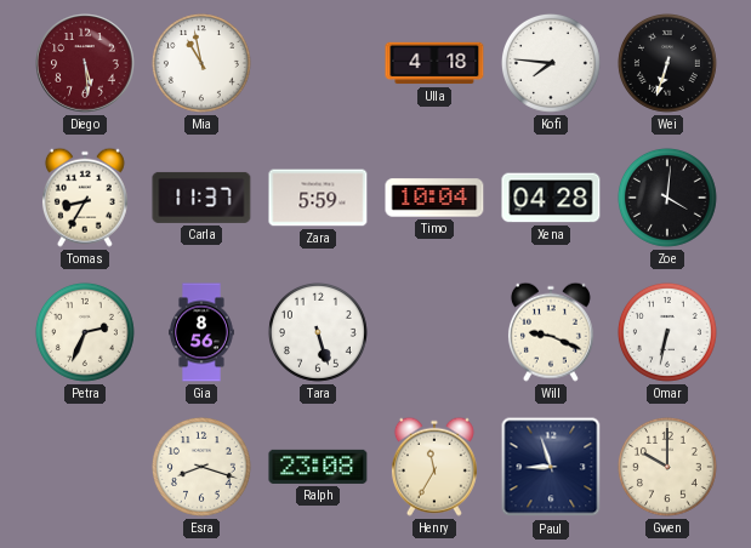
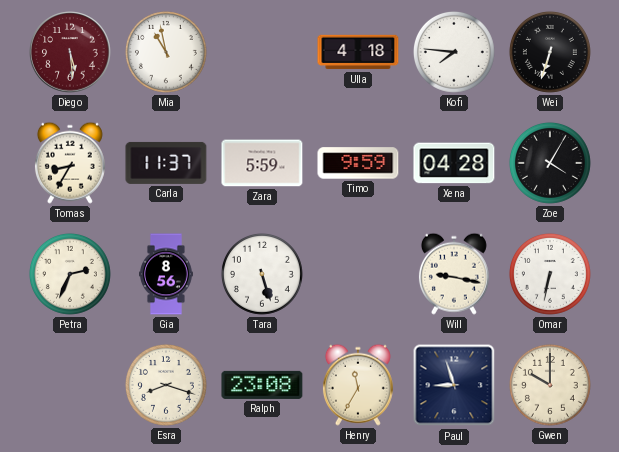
Timo: 10:04 -> 9:59 (358, 163)
Zoe: 4:01 -> 4:05 (550, 163)
Will: 9:19 -> 9:17 (454, 274)
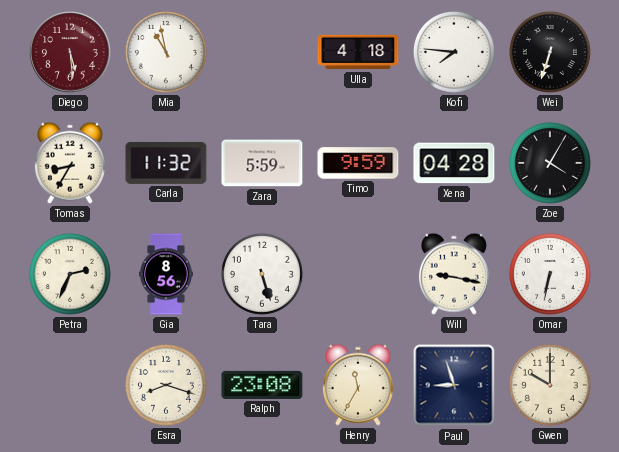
Carla: 11:37 -> 11:32 (166, 163)
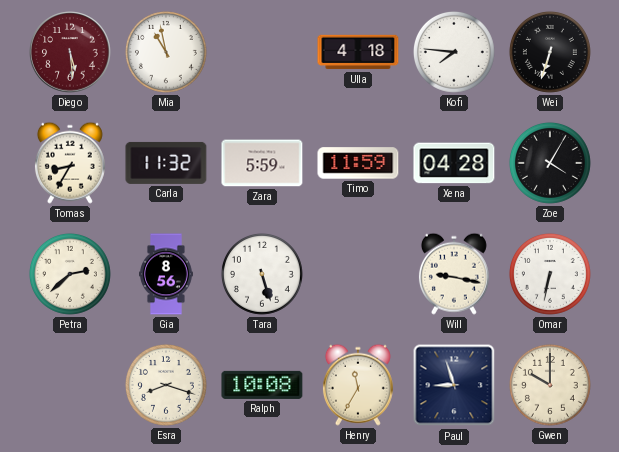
Timo: 9:59 -> 11:59 (358, 163)
Petra: 2:34 -> 2:38 (70, 274)
Ralph: 23:08 -> 10:08 (262, 385)
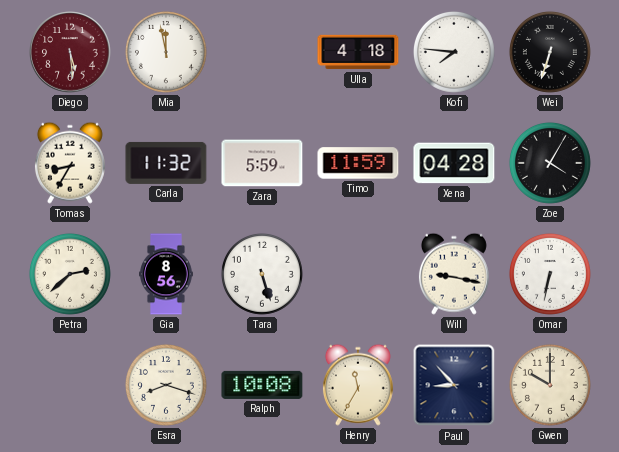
Mia: 10:58 -> 11:58 (166, 52)
Paul: 8:57 -> 8:53 (454, 385)
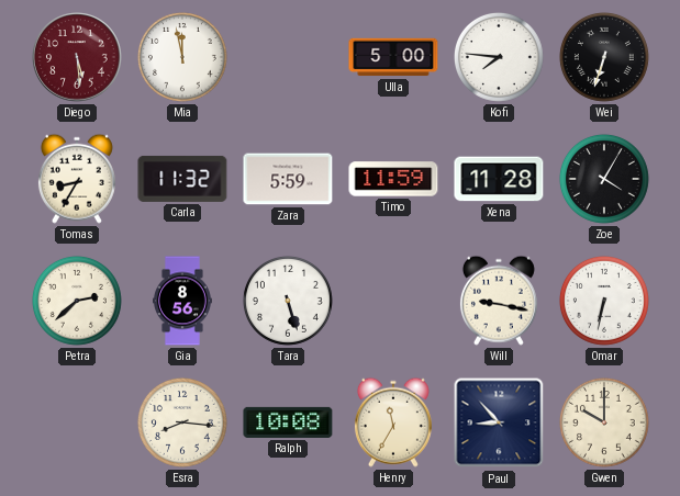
Ulla: 4:18 -> 5:00 (393, 57)
Xena: 04:28 -> 11:28 (499, 179)
Esra: 8:18 -> 8:16 (182, 422)
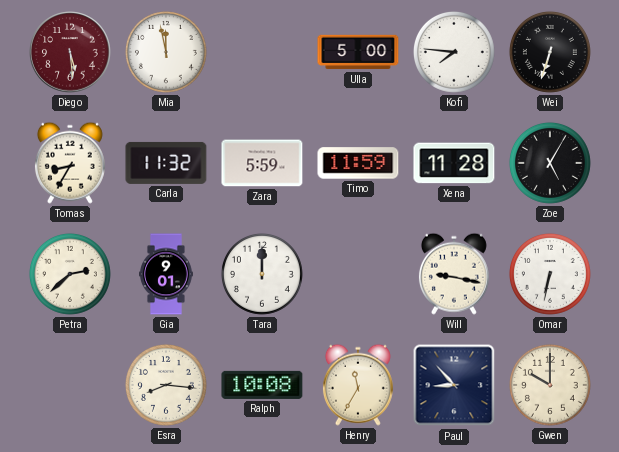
Zoe: 4:05 -> 5:05 (550, 163)
Gia: 8:56 -> 9:01 (167, 274)
Tara: 5:27 -> 12:00 (262, 274)
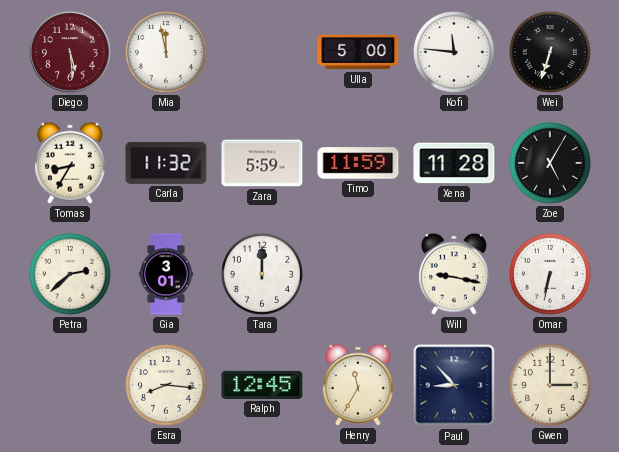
Kofi: 7:46 -> 11:46 (454, 52)
Gia: 9:01 -> 3:01 (167, 274)
Ralph: 10:08 -> 12:45 (262, 385)
Gwen: 10:00 -> 3:00 (550, 385)
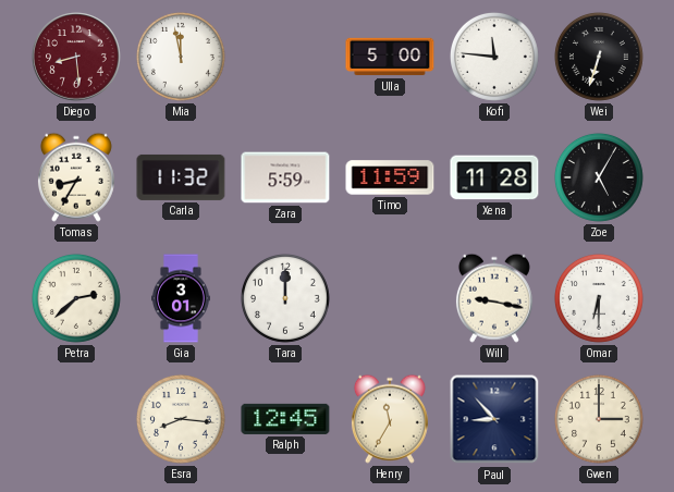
Diego: 5:29 -> 8:29 (76, 57)
Omar: 6:32 -> 6:30 (599, 298)
